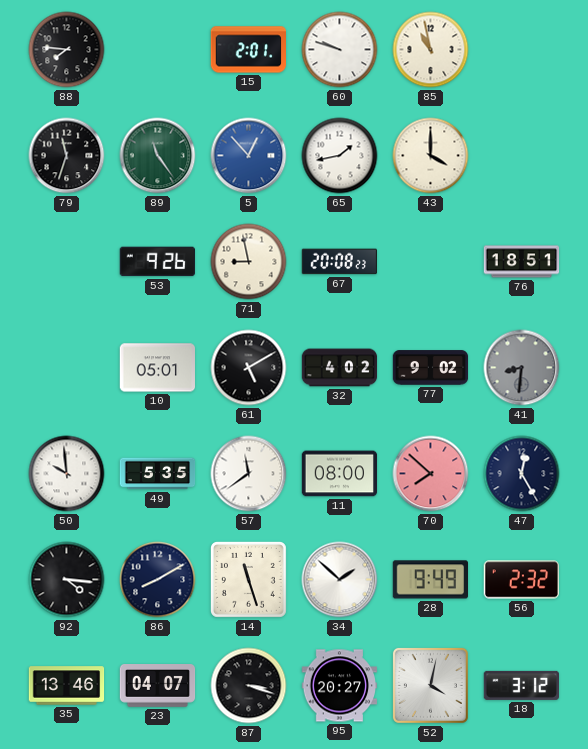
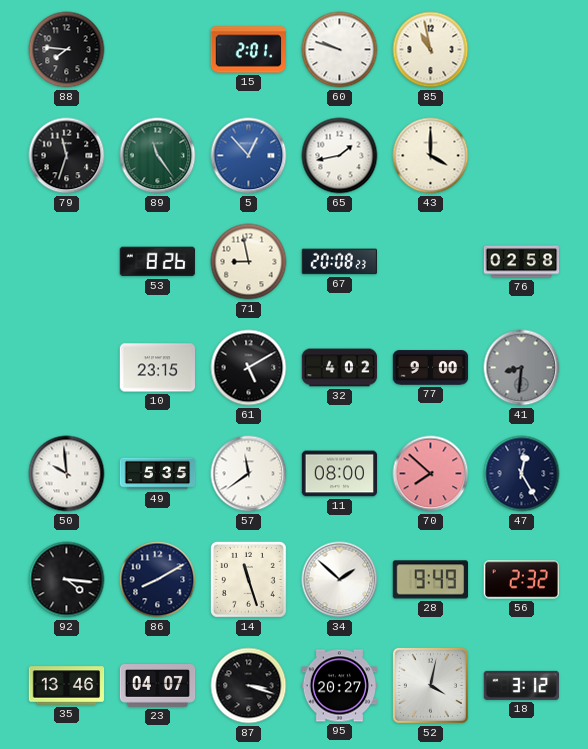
53: 9:26 -> 8:26 (157, 262)
76: 18:51 -> 02:58 (522, 262)
10: 05:01 -> 23:15 (157, 368)
77: 9:02 -> 9:00 (431, 368)
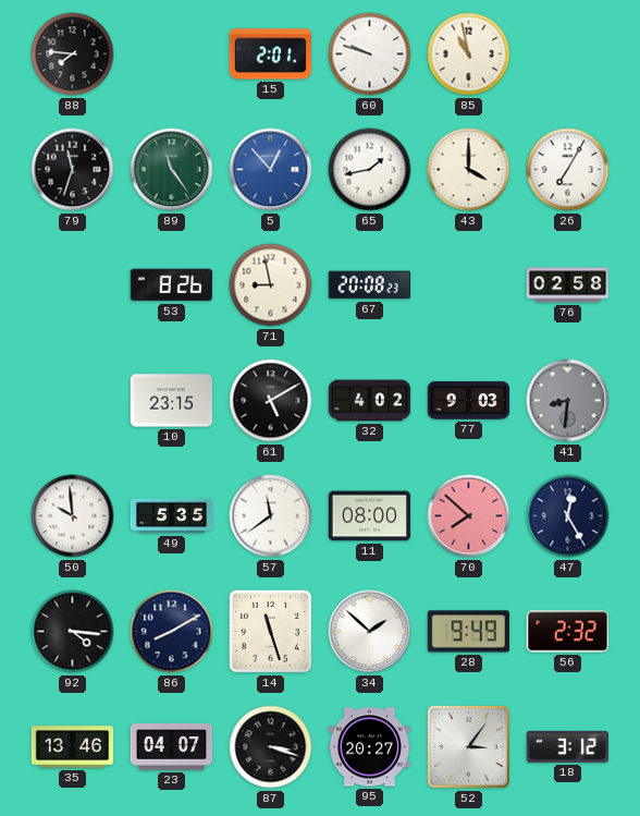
26: none -> 7:05 (568, 170)
77: 9:00 -> 9:03 (469, 401)
52: 4:02 -> 3:06 (468, 746)
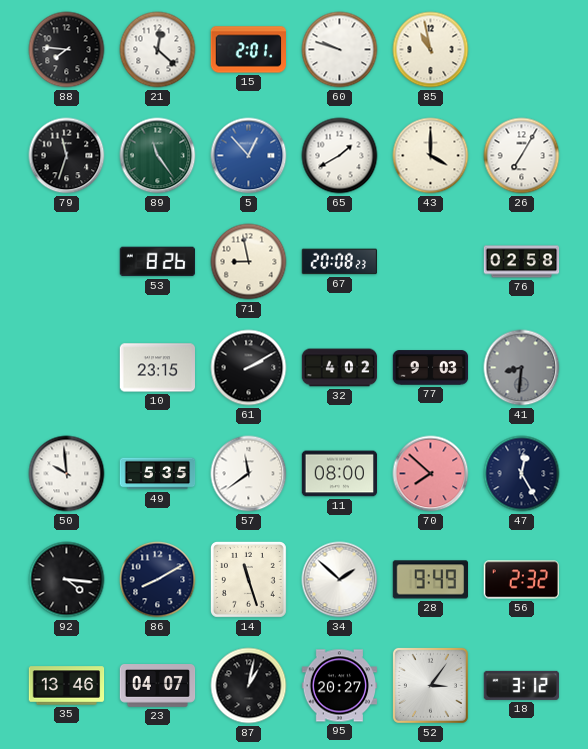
21: none -> 12:22 (158, 50)
65: 1:43 -> 1:40 (340, 156)
61: 5:10 -> 2:10 (249, 368)
87: 3:18 -> 1:02 (249, 686)
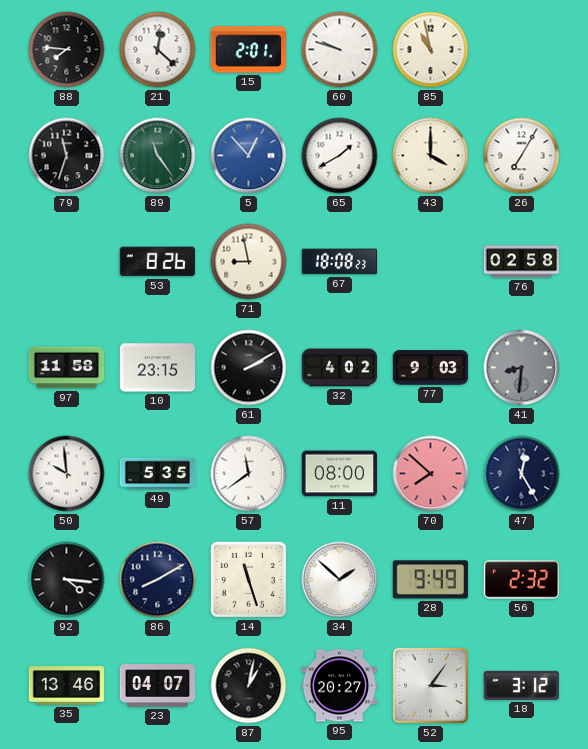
67: 20:08 -> 18:08 (339, 262)
97: none -> 11:58 (67, 368)
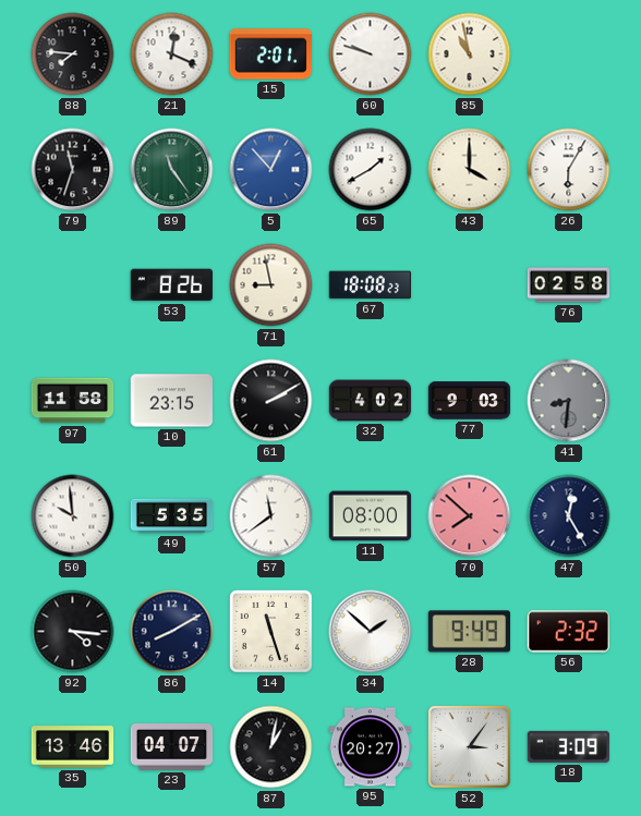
21: 12:22 -> 12:19 (172, 54)
26: 7:05 -> 6:05 (569, 170)
18: 3:12 -> 3:09 (568, 746)
